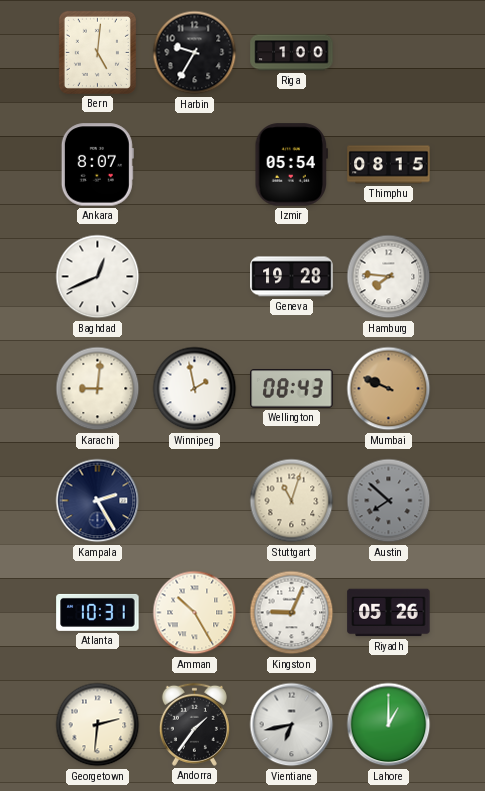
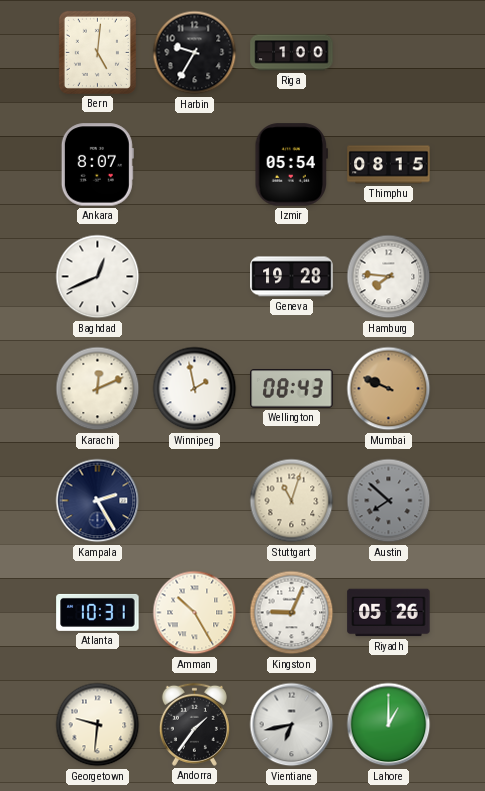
Karachi: 9:01 -> 12:11 (98, 389)
Georgetown: 2:31 -> 9:31 (98, 725)
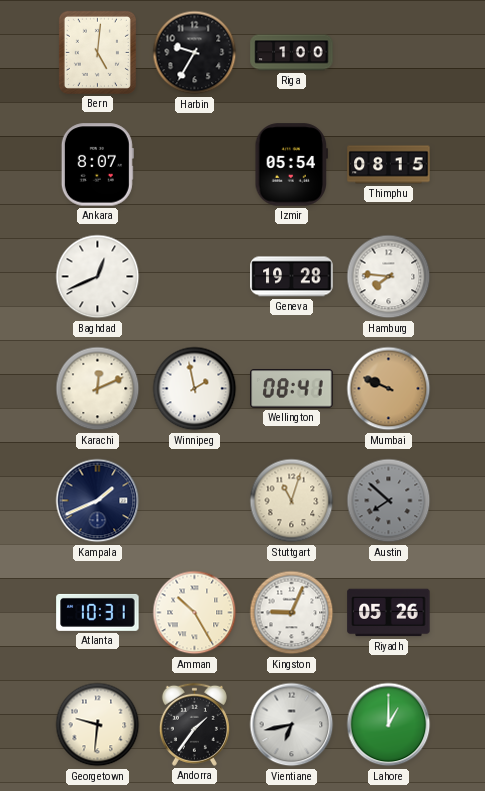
Wellington: 08:43 -> 08:41 (292, 389)
Kampala: 2:25 -> 1:41 (98, 501)
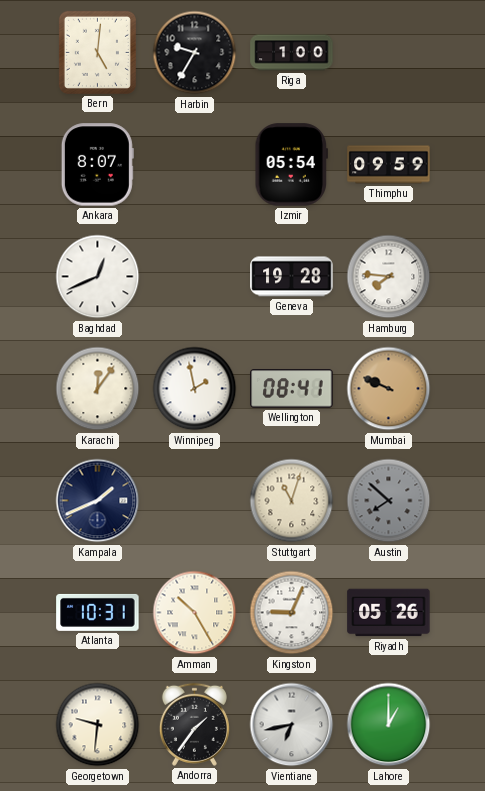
Thimphu: 08:15 -> 09:59 (389, 165)
Karachi: 12:11 -> 12:06 (98, 389)
